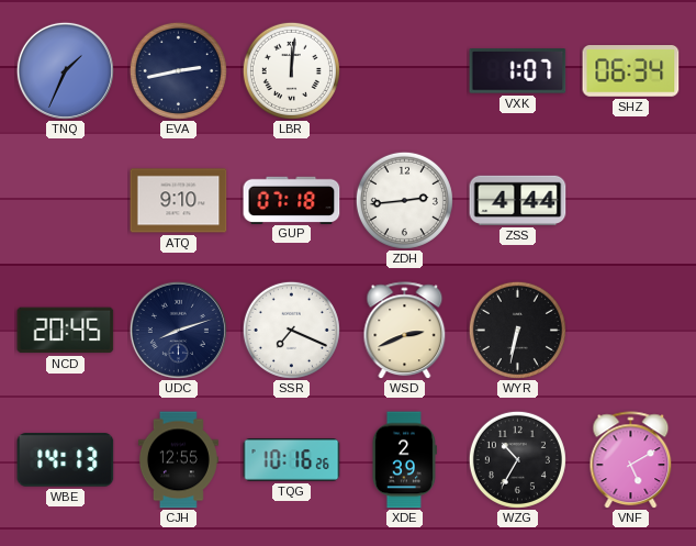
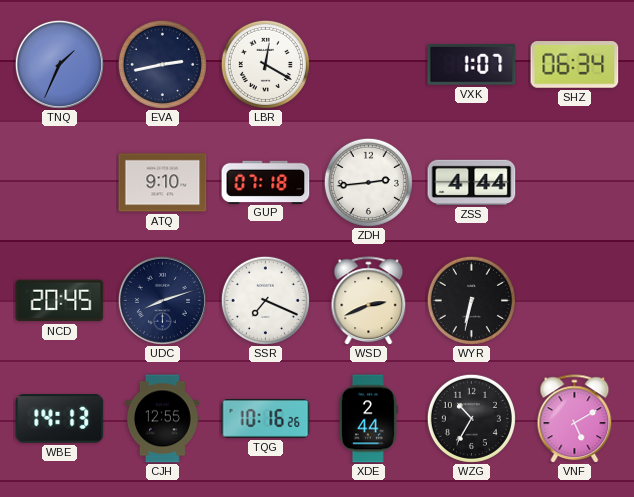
LBR: 12:01 -> 12:20 (265, 64)
XDE: 2:39 -> 2:44 (368, 419)
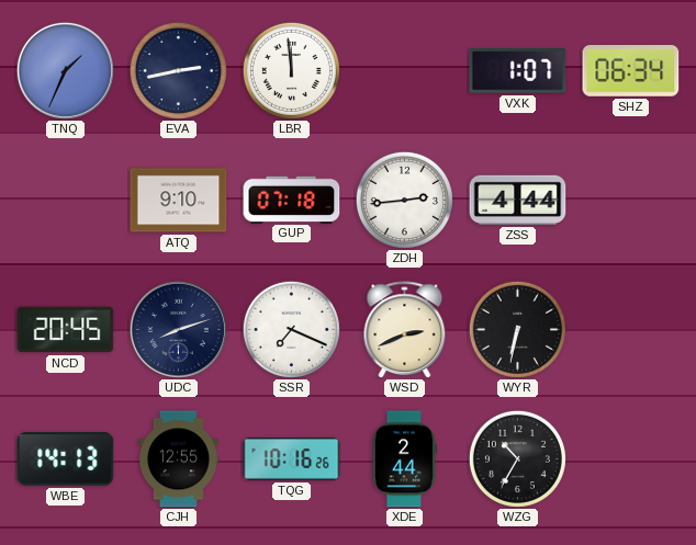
LBR: 12:20 -> 11:59 (291, 70)
VNF: 5:10 -> none (575, 419)
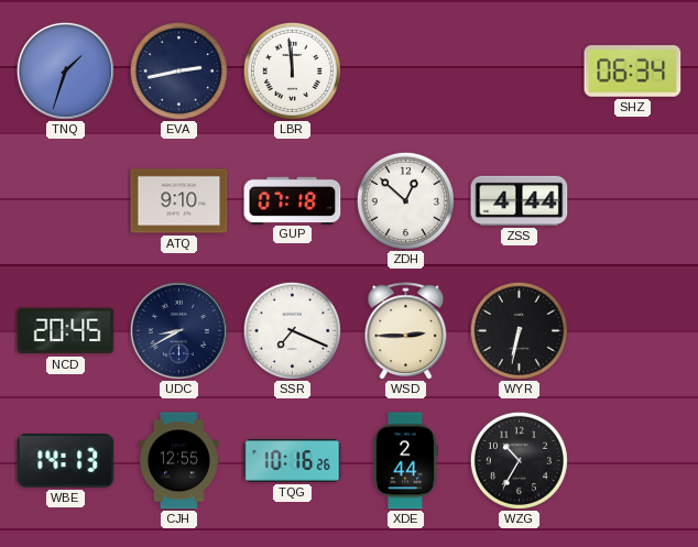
TNQ: 1:34 -> 1:33 (65, 70)
VXK: 1:07 -> none (518, 71)
ZDH: 2:44 -> 12:52 (405, 200)
UDC: 8:12 -> 8:40 (178, 330)
WSD: 2:41 -> 2:45 (406, 331)
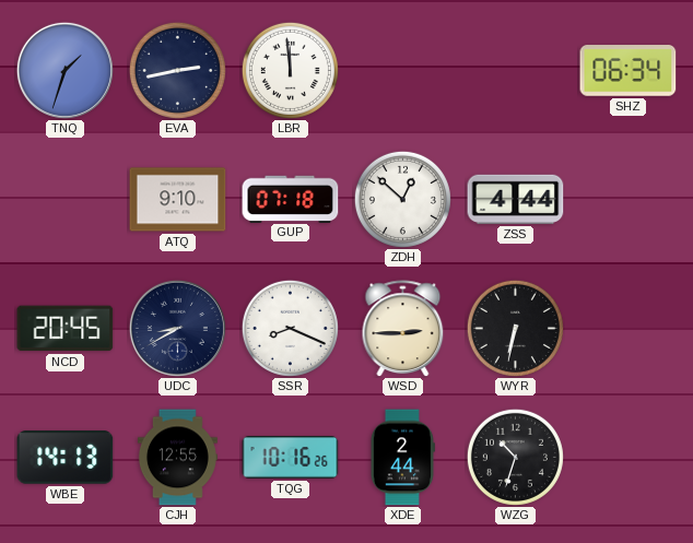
SSR: 7:19 -> 8:19 (290, 328)
WZG: 10:35 -> 10:33 (515, 457)
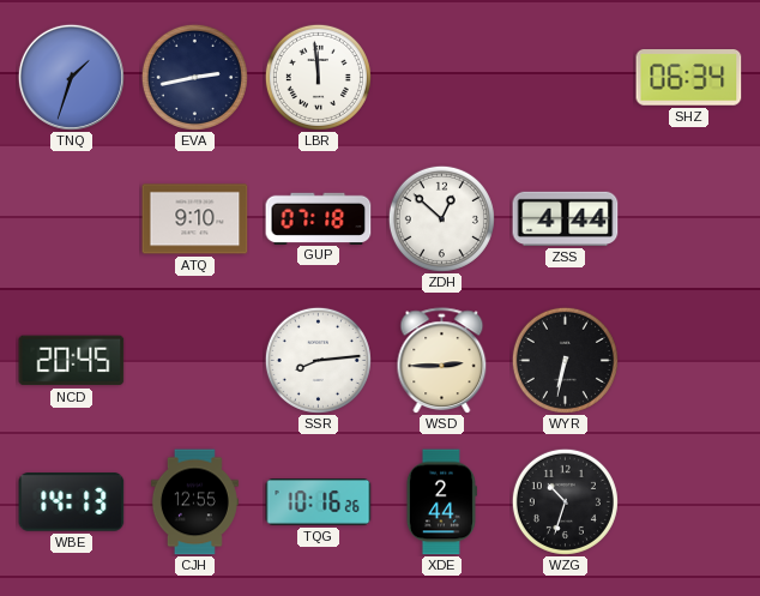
UDC: 8:40 -> none (177, 328)
SSR: 8:19 -> 8:14 (318, 360)
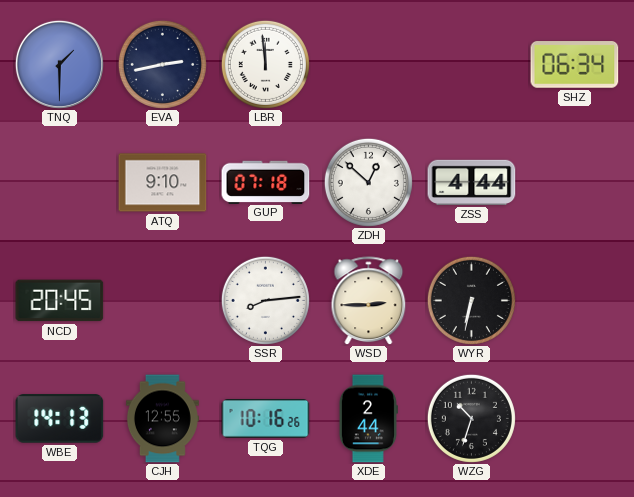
TNQ: 1:33 -> 1:30 (59, 64)
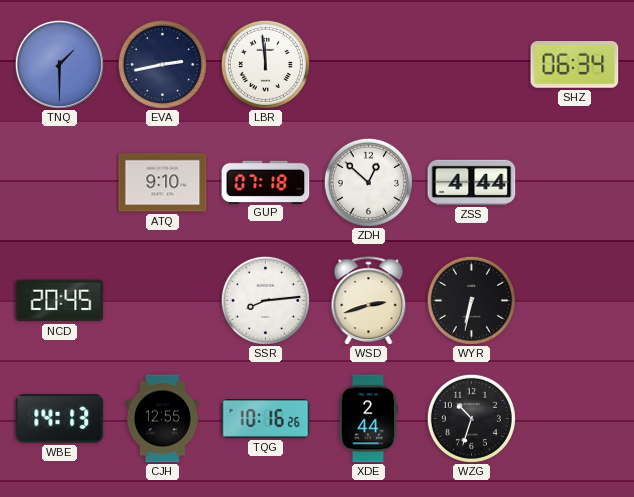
WSD: 2:45 -> 2:42 (369, 301)
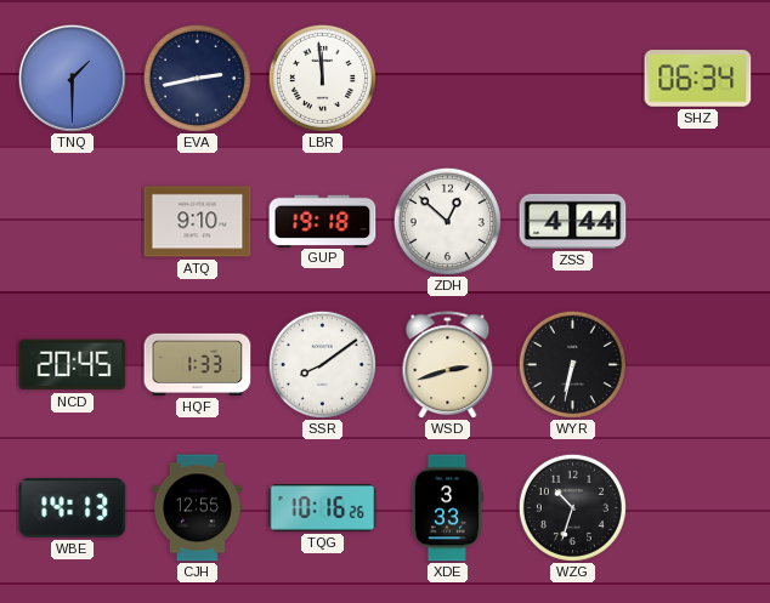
GUP: 07:18 -> 19:18 (323, 221)
HQF: none -> 1:33 (198, 364)
SSR: 8:14 -> 8:09 (322, 364)
XDE: 2:44 -> 3:33 (447, 508)
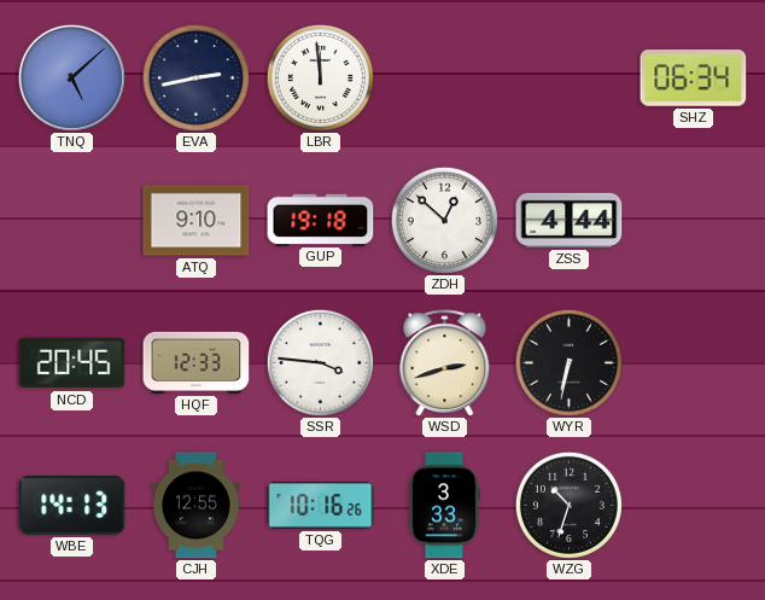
TNQ: 1:30 -> 5:08 (71, 77)
HQF: 1:33 -> 12:33 (197, 362)
SSR: 8:09 -> 3:46 (320, 362)
